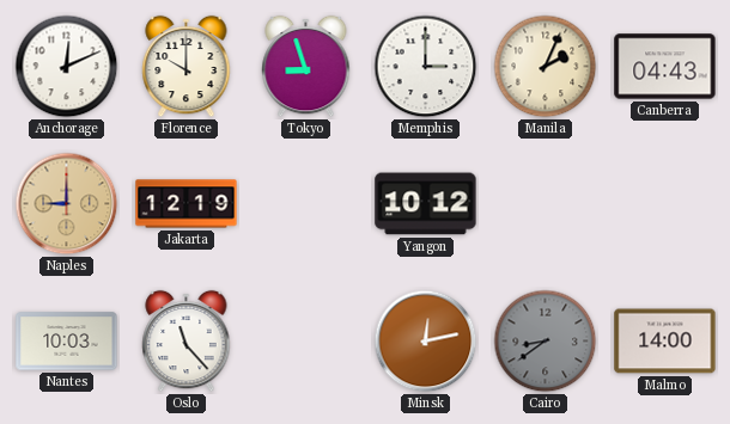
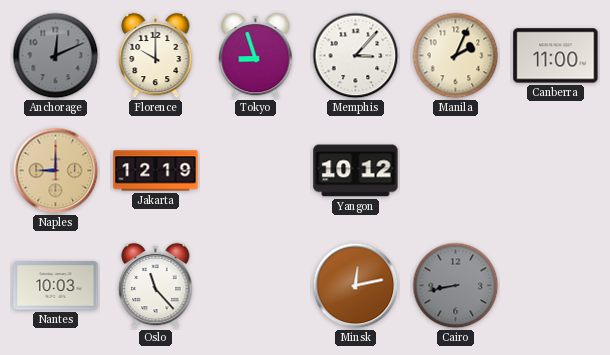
Anchorage dial: white -> grey (56, 56)
Memphis: 3:00 -> 3:07 (356, 56)
Canberra: 04:43 -> 11:00 (556, 56)
Cairo: 8:39 -> 8:43 (456, 286)
Malmo: 14:00 -> none (665, 342)
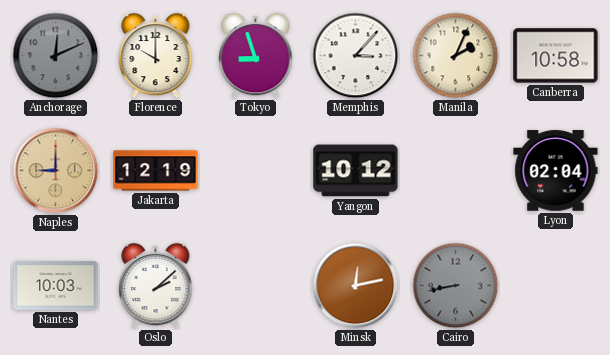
Canberra: 11:00 -> 10:58 (556, 56)
Lyon: none -> 02:04 (556, 171)
Oslo: 11:23 -> 2:08 (156, 286)
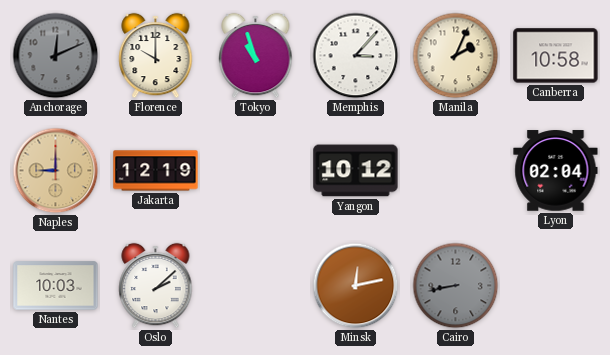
Tokyo: 8:57 -> 10:57 (256, 56)
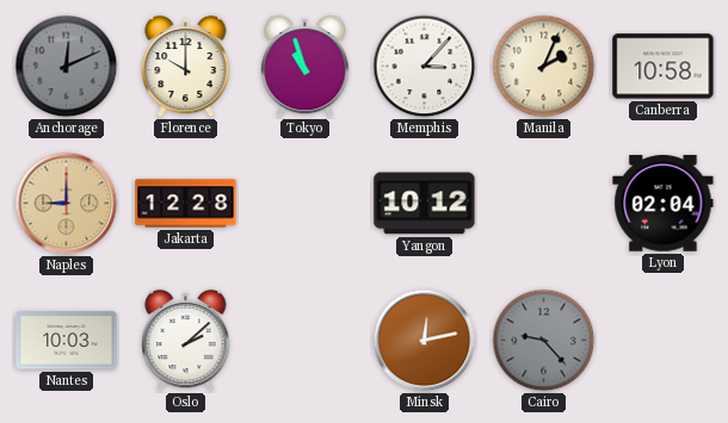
Jakarta: 12:19 -> 12:28 (186, 204)
Cairo: 8:43 -> 9:23 (544, 341)
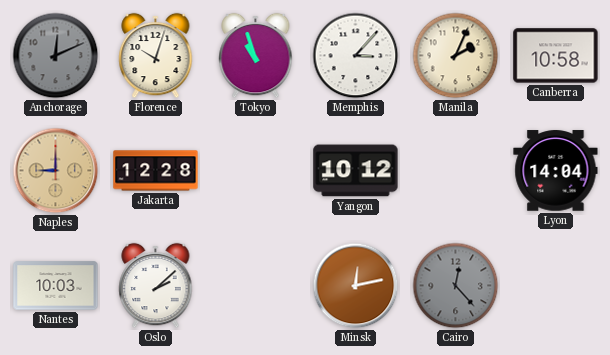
Florence: 10:00 -> 10:03 (156, 56)
Lyon: 02:04 -> 14:04 (556, 171)
Cairo: 9:23 -> 12:23 (456, 286)
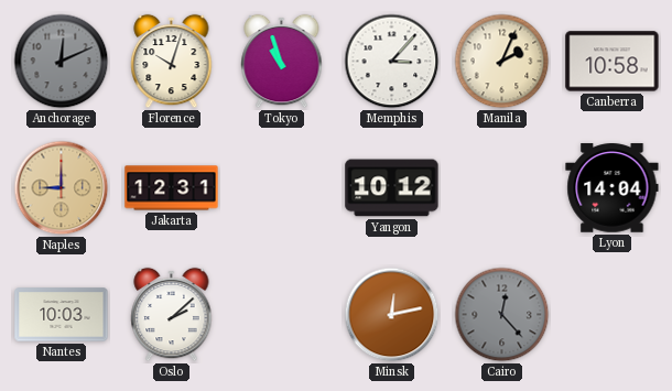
Jakarta: 12:28 -> 12:31 (172, 188)
